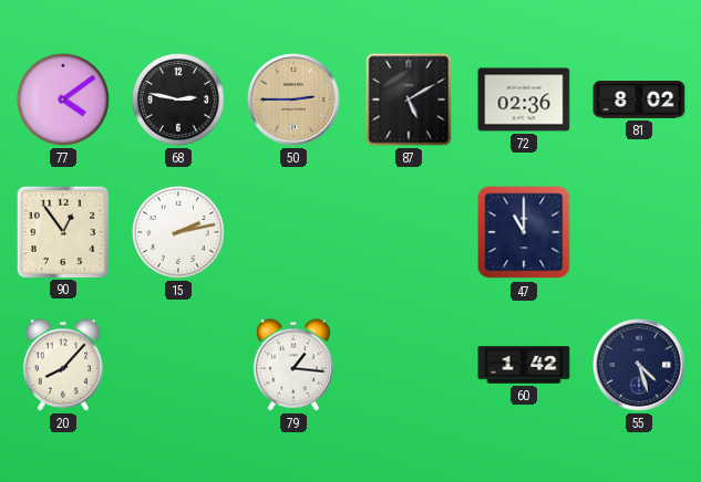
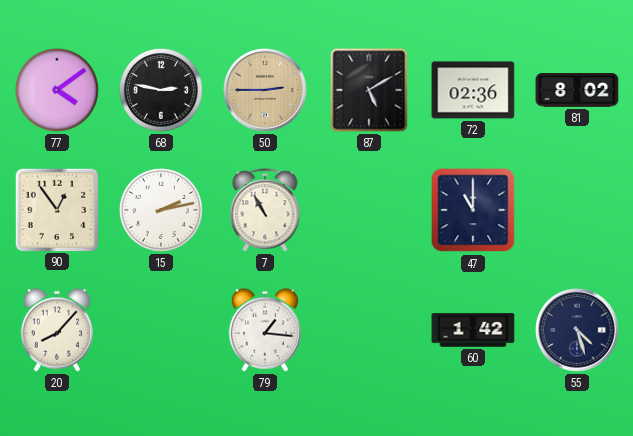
7: none -> 10:55 (265, 210)
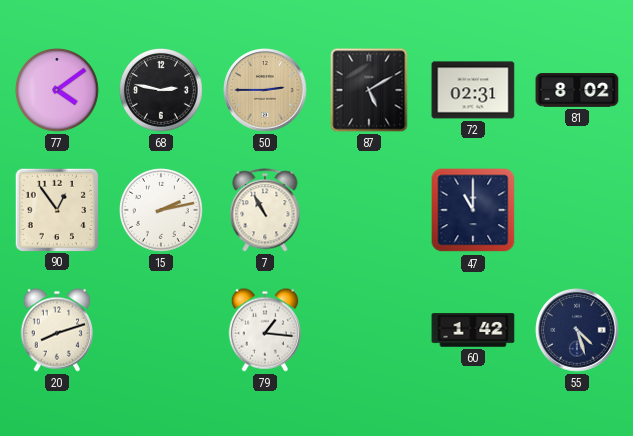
72: 02:36 -> 02:31 (473, 90)
20: 8:07 -> 8:12 (56, 330)
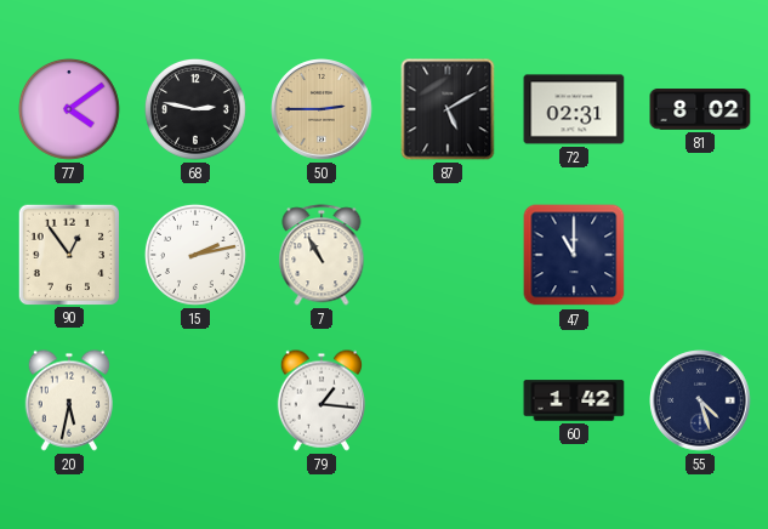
20: 8:12 -> 5:32 (68, 400)
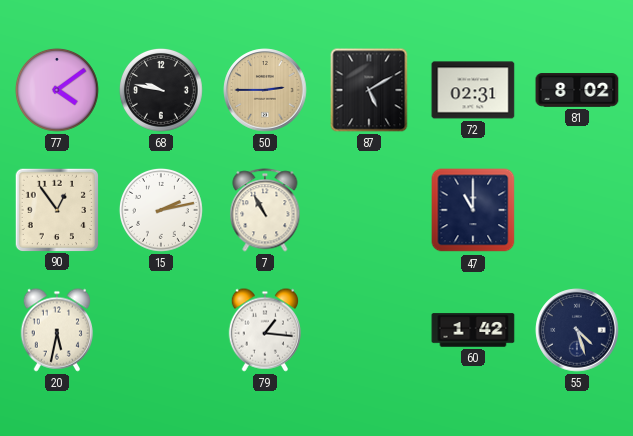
68: 2:47 -> 9:47 (161, 90)
